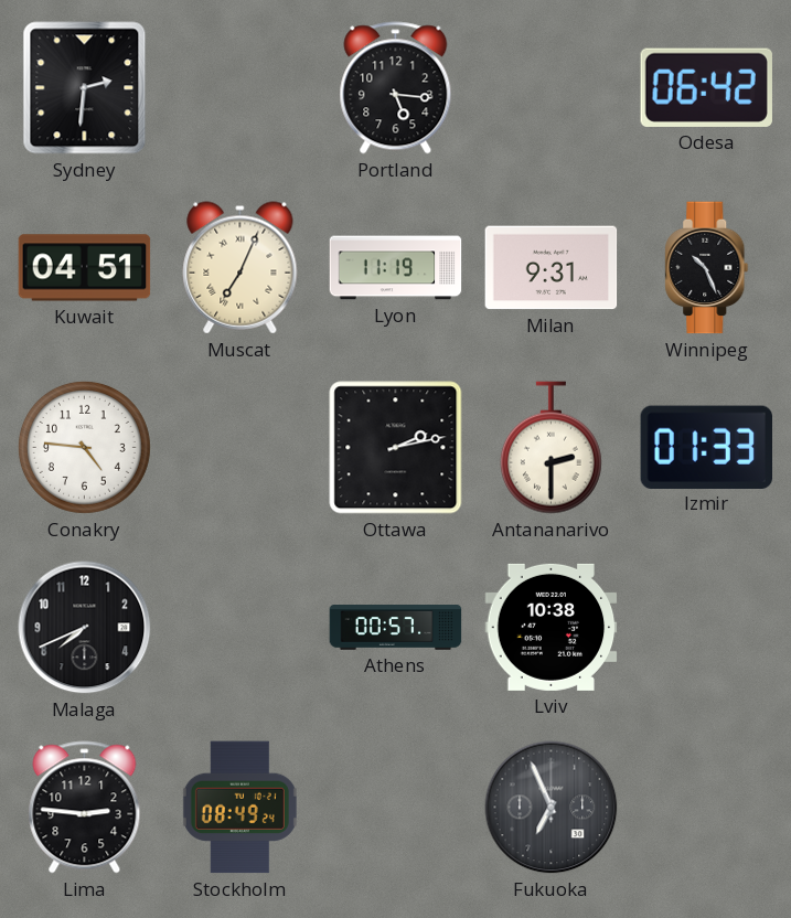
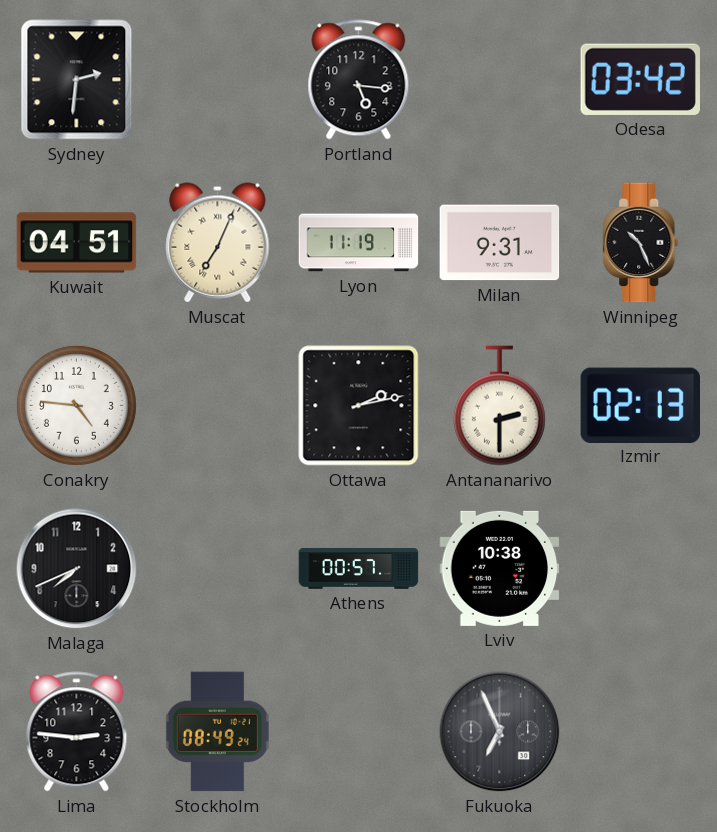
Odesa: 06:42 -> 03:42 (640, 79)
Izmir: 01:33 -> 02:13 (640, 405)
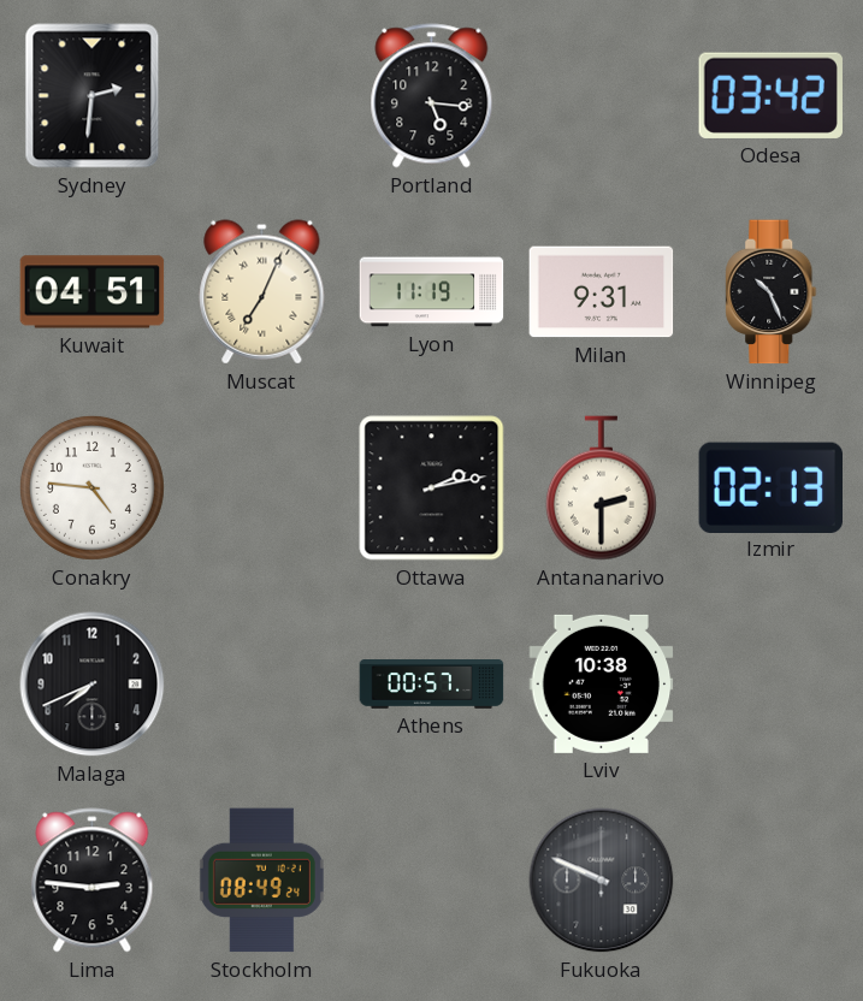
Fukuoka: 6:56 -> 9:49 (602, 881)
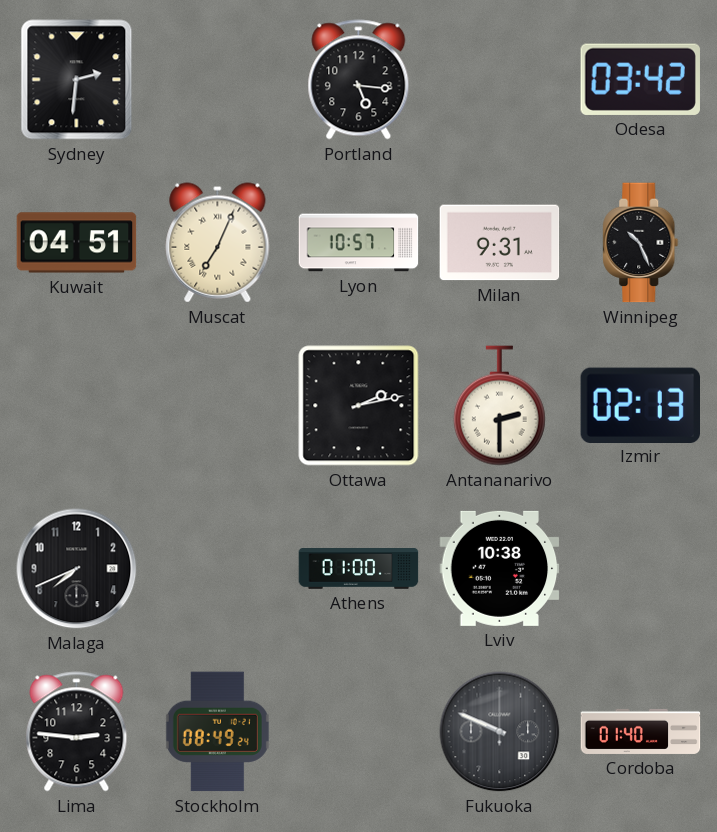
Lyon: 11:19 -> 10:57 (359, 243)
Conakry: 4:46 -> none (91, 487)
Athens: 00:57 -> 01:00 (359, 569)
Cordoba: none -> 01:40 (641, 731)
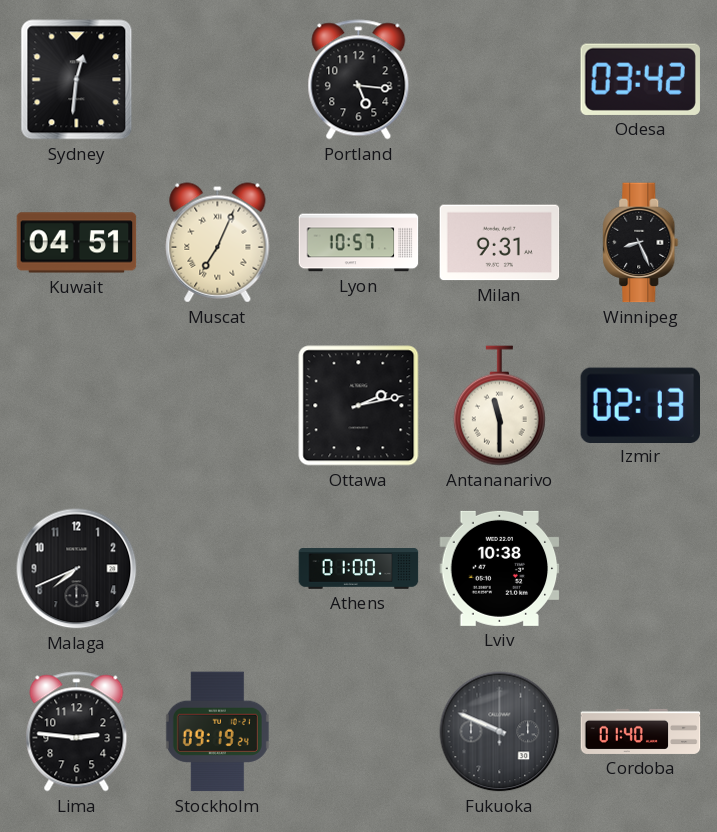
Sydney: 2:31 -> 12:31 (77, 80)
Winnipeg: 10:26 -> 8:26 (641, 243)
Antananarivo: 2:30 -> 11:30 (499, 406)
Stockholm: 08:49 -> 09:19 (217, 732)
